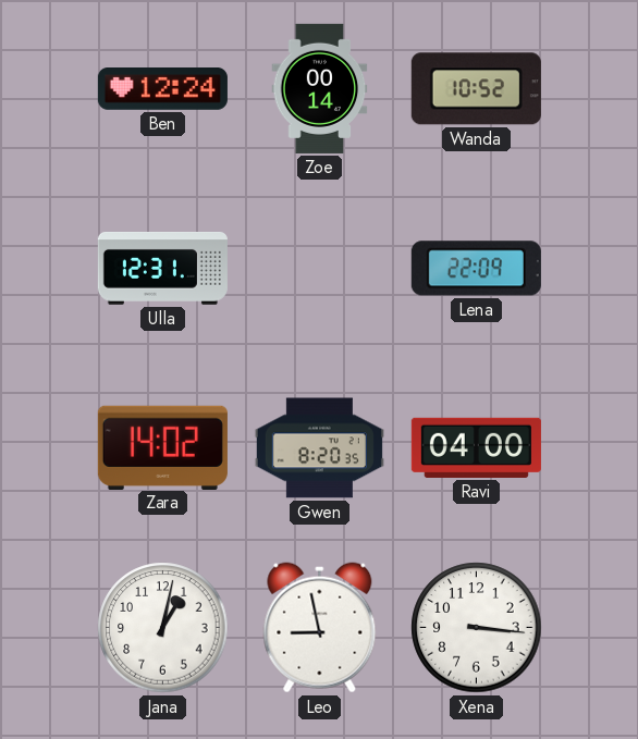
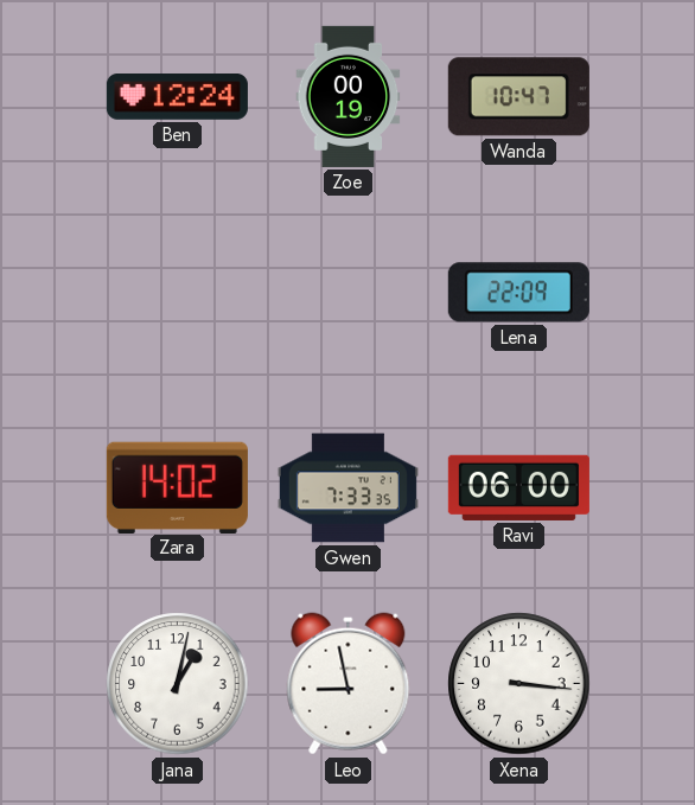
Zoe: 00:14 -> 00:19 (349, 96)
Wanda: 10:52 -> 10:47 (518, 97)
Ulla: 12:31 -> none (162, 268)
Gwen: 8:20 -> 7:33 (347, 488)
Ravi: 04:00 -> 06:00 (518, 487)
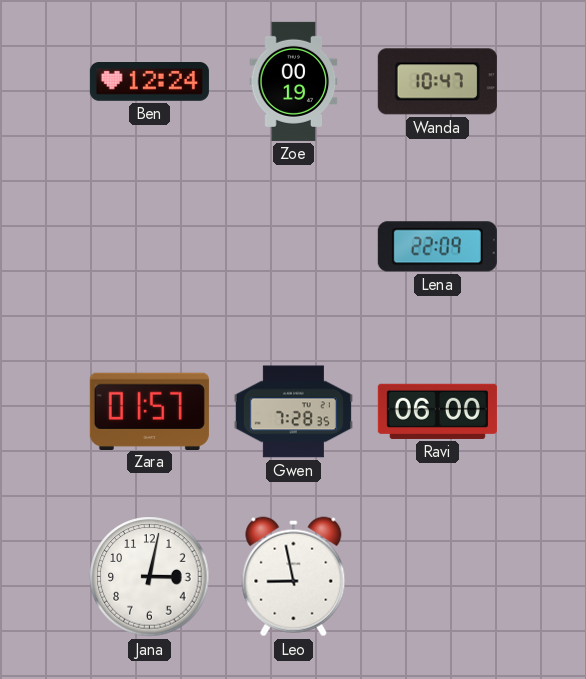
Zara: 14:02 -> 01:57 (149, 411)
Gwen: 7:33 -> 7:28 (293, 412)
Jana: 1:02 -> 3:02 (150, 577)
Xena: 3:16 -> none (519, 684)
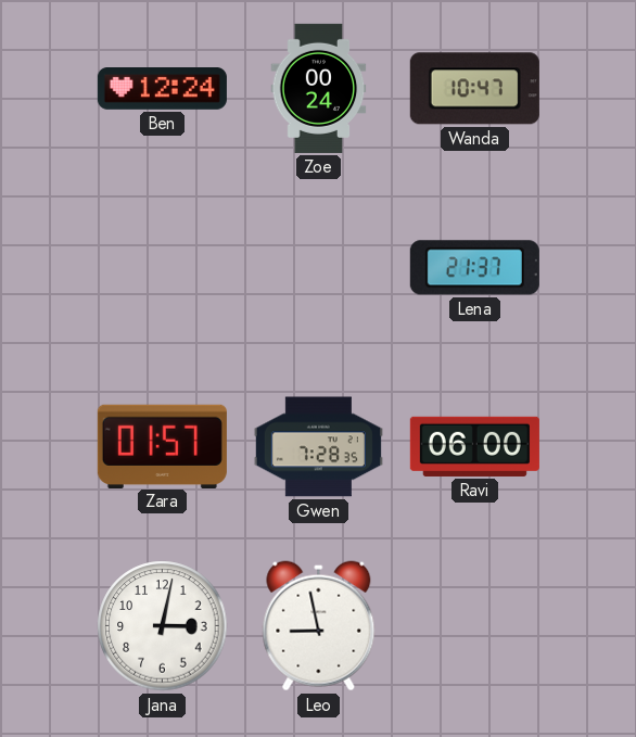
Zoe: 00:19 -> 00:24 (319, 88)
Lena: 22:09 -> 21:37 (474, 268)
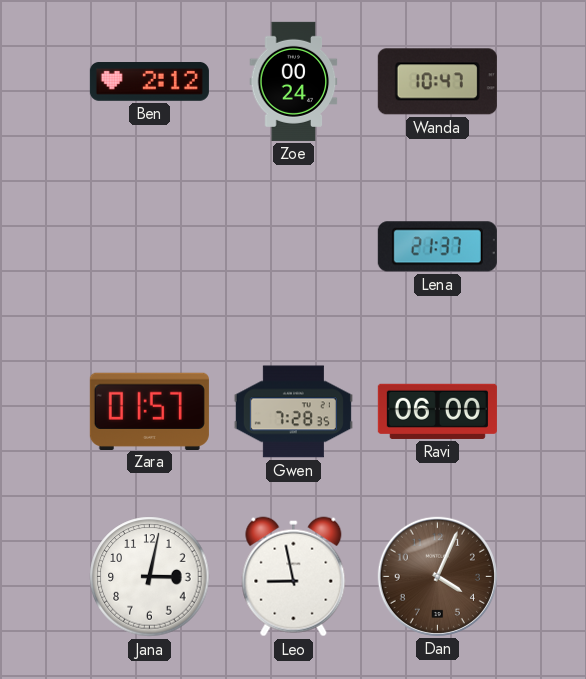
Ben: 12:24 -> 2:12 (149, 82)
Dan: none -> 4:04 (437, 576)
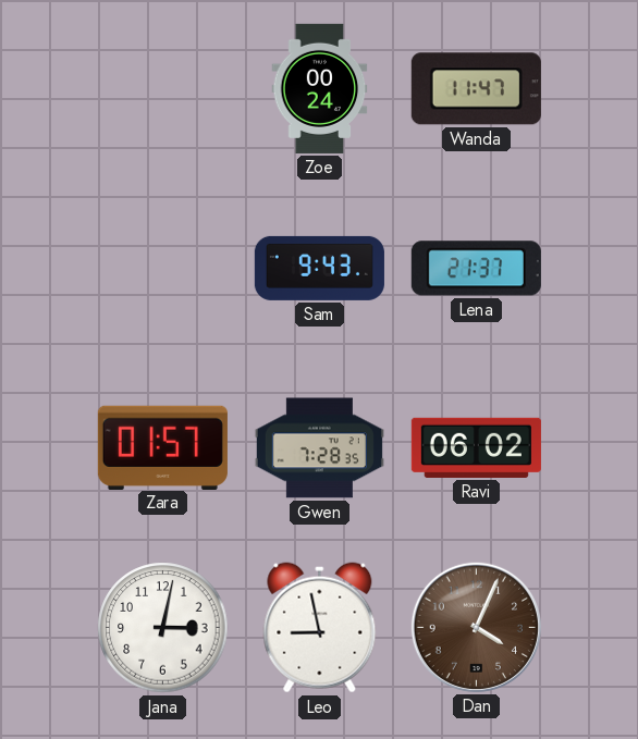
Ben: 2:12 -> none (149, 82)
Wanda: 10:47 -> 11:47 (476, 89)
Sam: none -> 9:43 (319, 268)
Ravi: 06:00 -> 06:02 (476, 447)
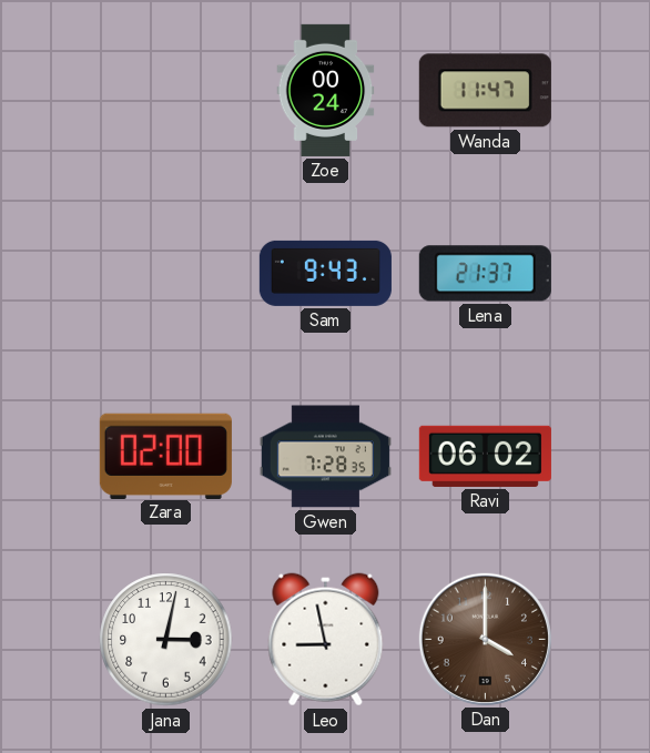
Zara: 01:57 -> 02:00 (165, 456)
Dan: 4:04 -> 4:00 (485, 639)
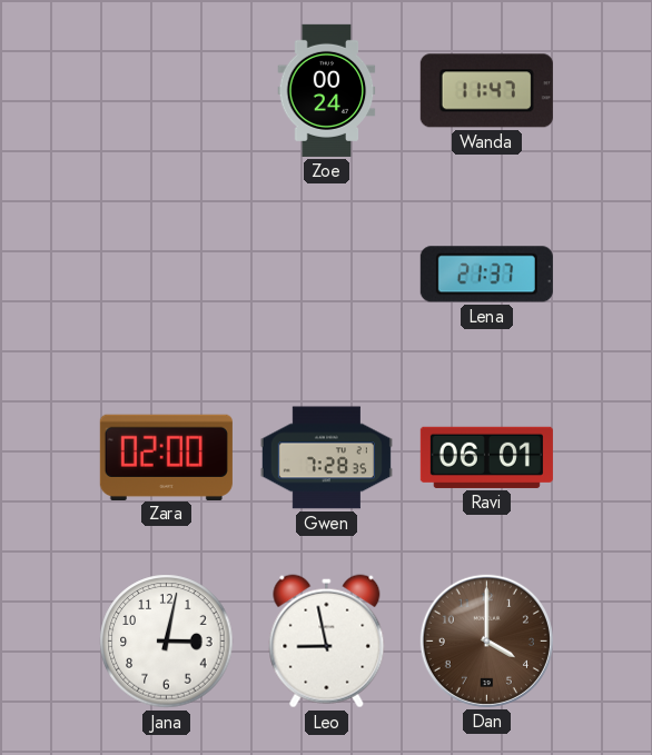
Sam: 9:43 -> none (325, 273)
Ravi: 06:02 -> 06:01 (486, 457)
